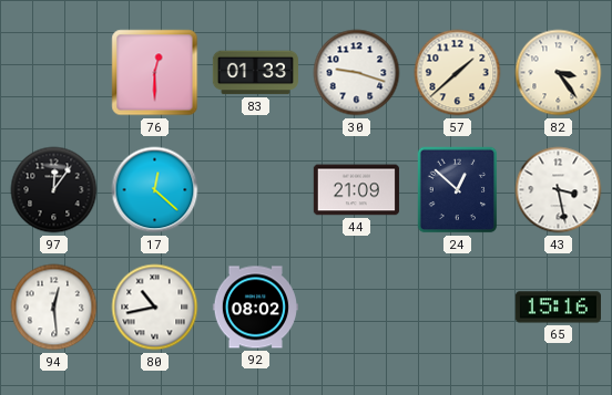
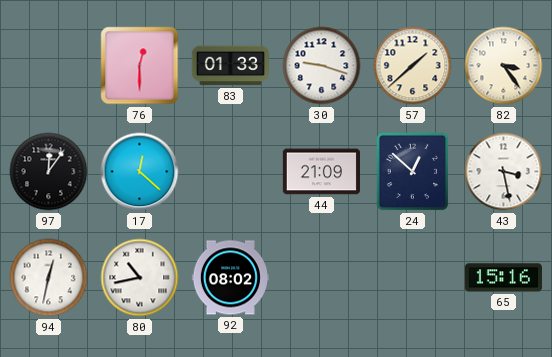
94: 12:29 -> 12:32 (49, 278)
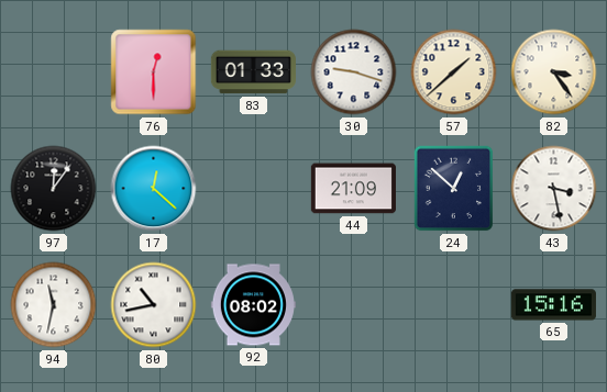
94: 12:32 -> 11:32 (54, 305)
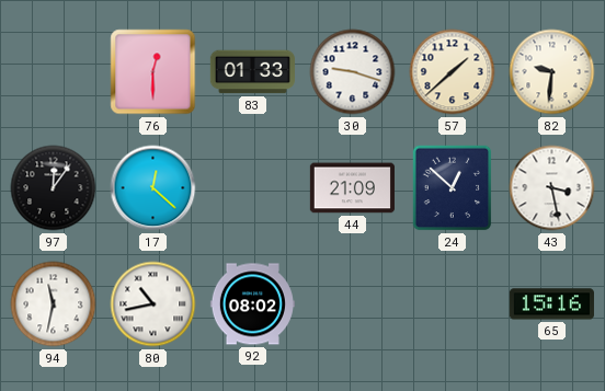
82: 3:24 -> 9:31 (552, 72)
